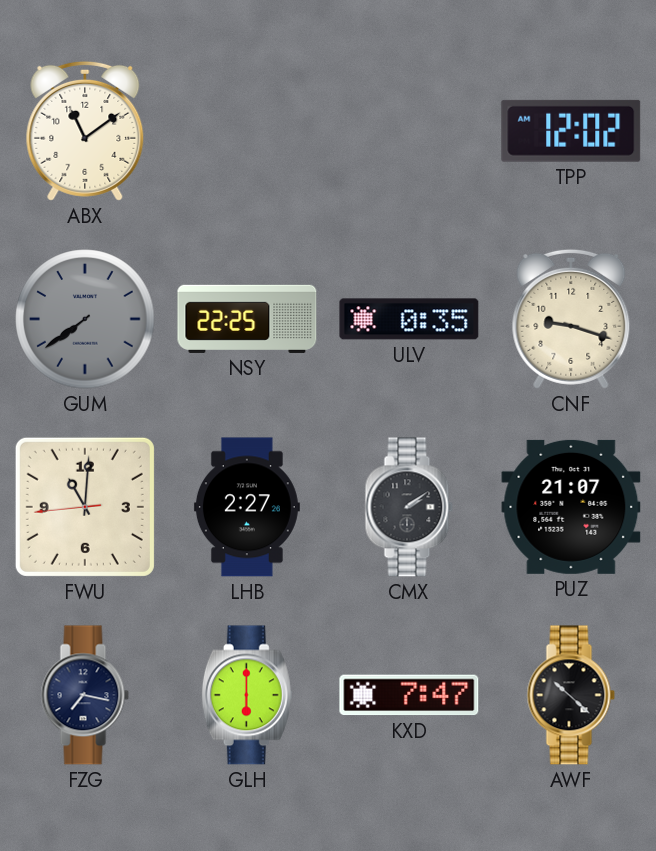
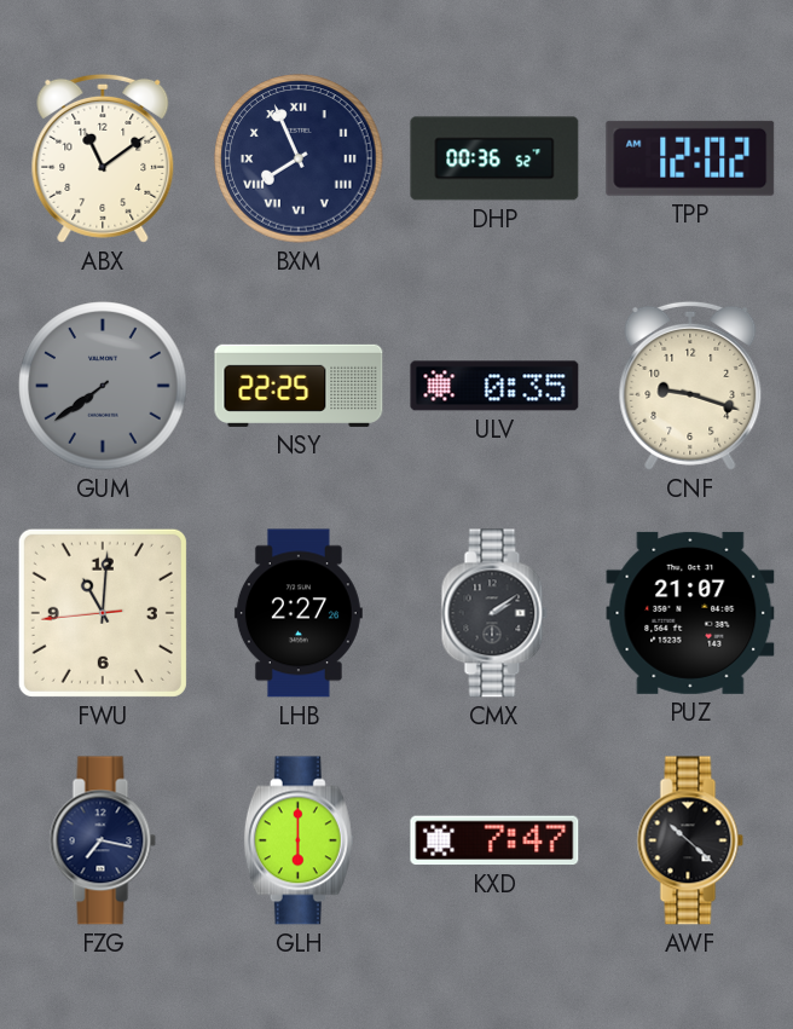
BXM: none -> 7:56 (299, 158)
DHP: none -> 00:36 (494, 158)
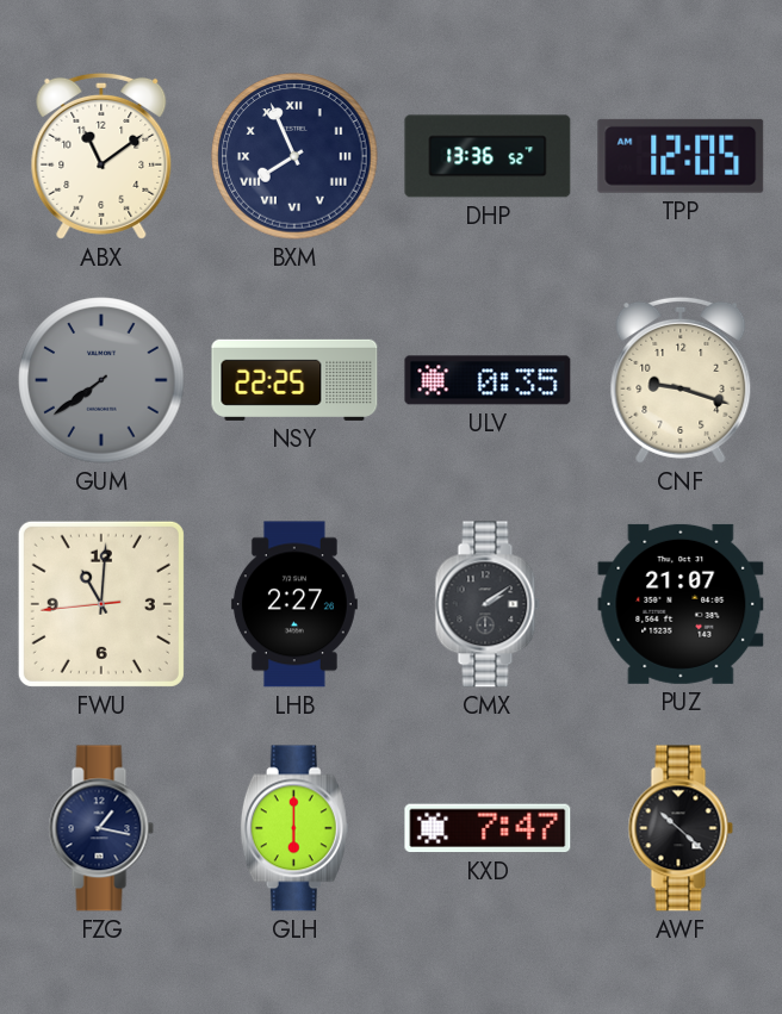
DHP: 00:36 -> 13:36 (488, 156)
TPP: 12:02 -> 12:05 (681, 156)
FZG: 7:17 -> 1:17 (101, 828)
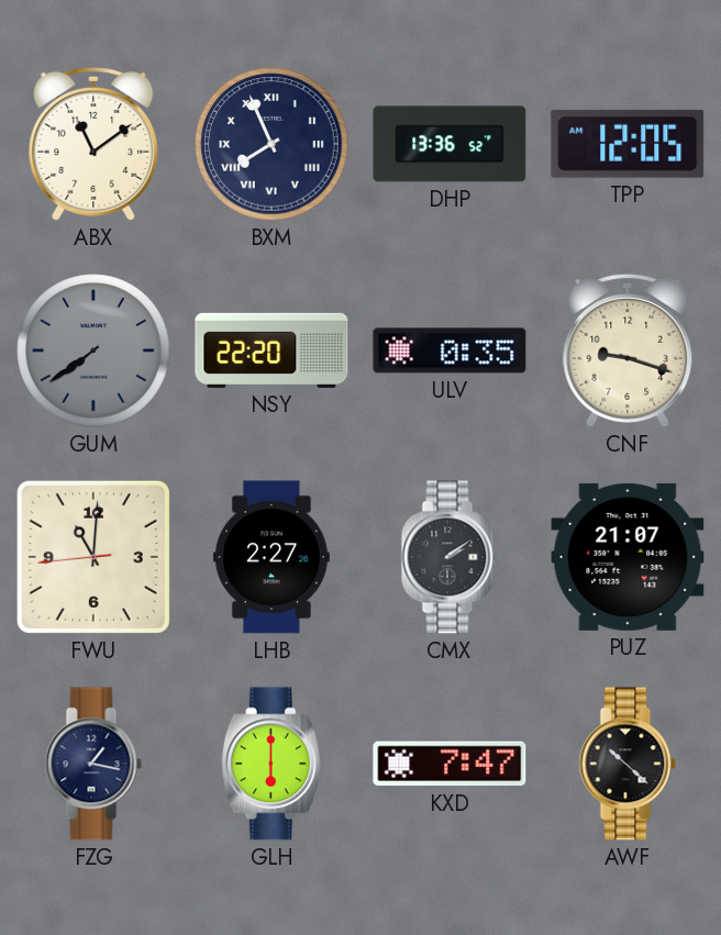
NSY: 22:25 -> 22:20 (271, 350)
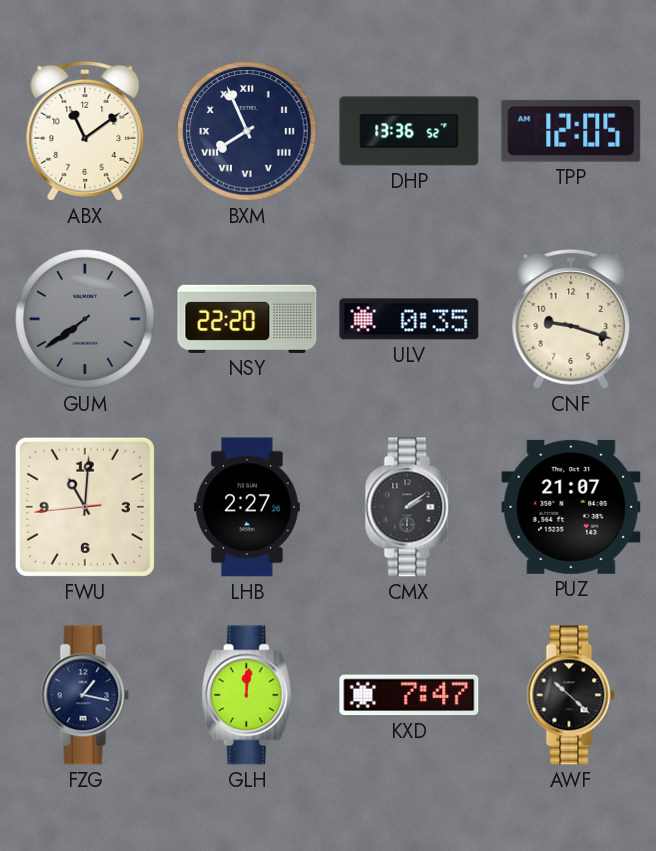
GLH: 6:00 -> 12:01 (247, 695)
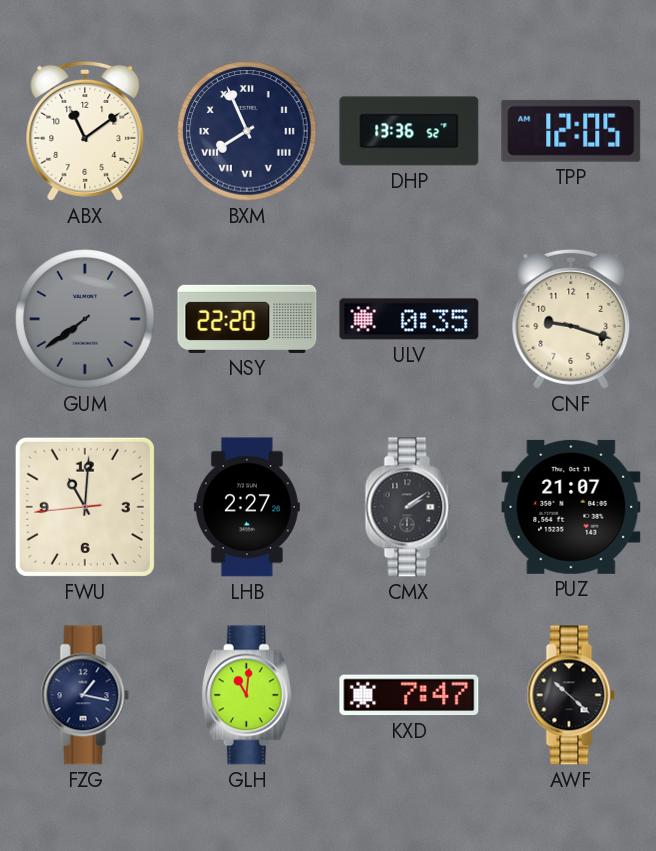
GLH: 12:01 -> 11:01 (247, 695)
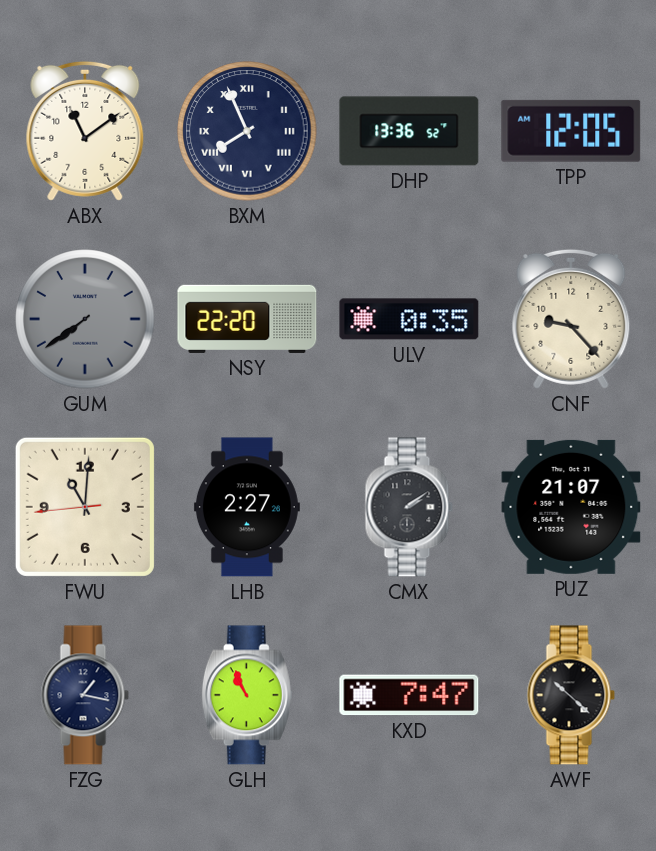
CNF: 9:18 -> 9:23 (571, 319)
GLH: 11:01 -> 10:56 (247, 695)
